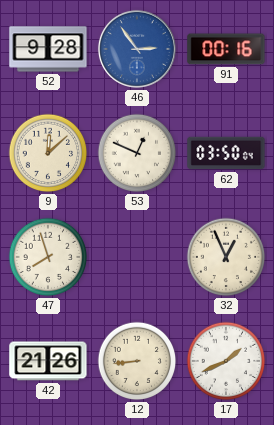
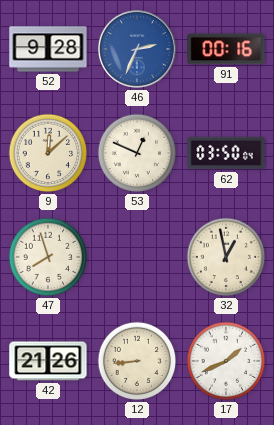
46: 2:54 -> 2:34 (137, 49)
32: 12:56 -> 12:58 (226, 257)
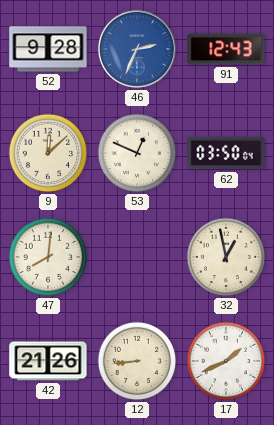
91: 00:16 -> 12:43 (226, 49)
47: 7:57 -> 8:01 (48, 257)
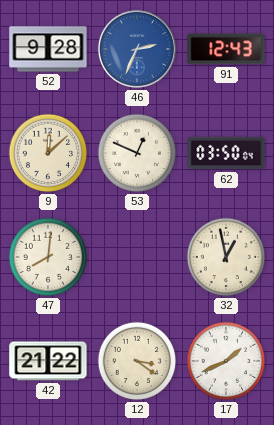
42: 21:26 -> 21:22 (48, 361)
12: 8:44 -> 3:21 (137, 361)
